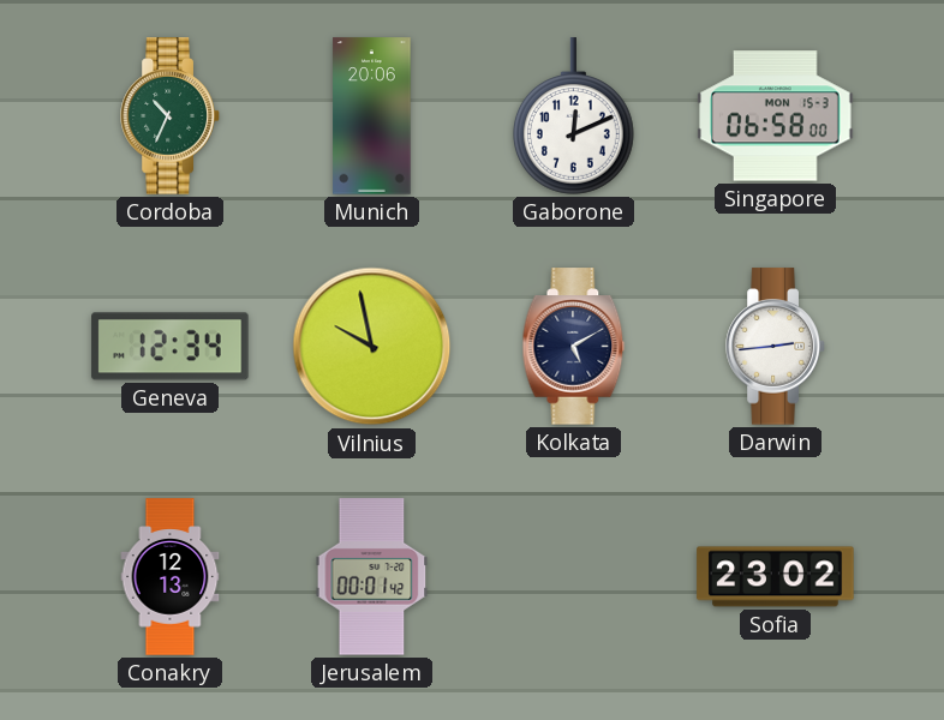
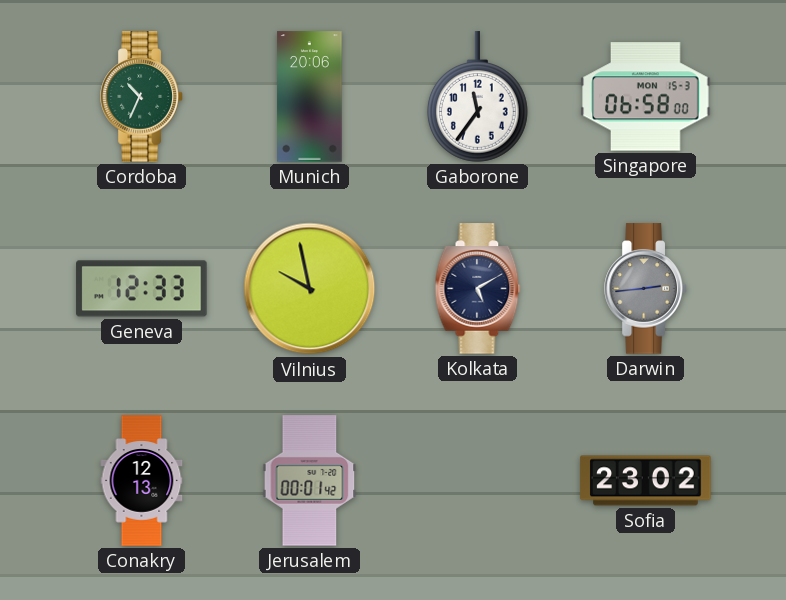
Gaborone: 12:11 -> 11:36 (477, 97)
Geneva: 12:34 -> 12:33 (142, 289)
Darwin dial: white -> grey (646, 289)
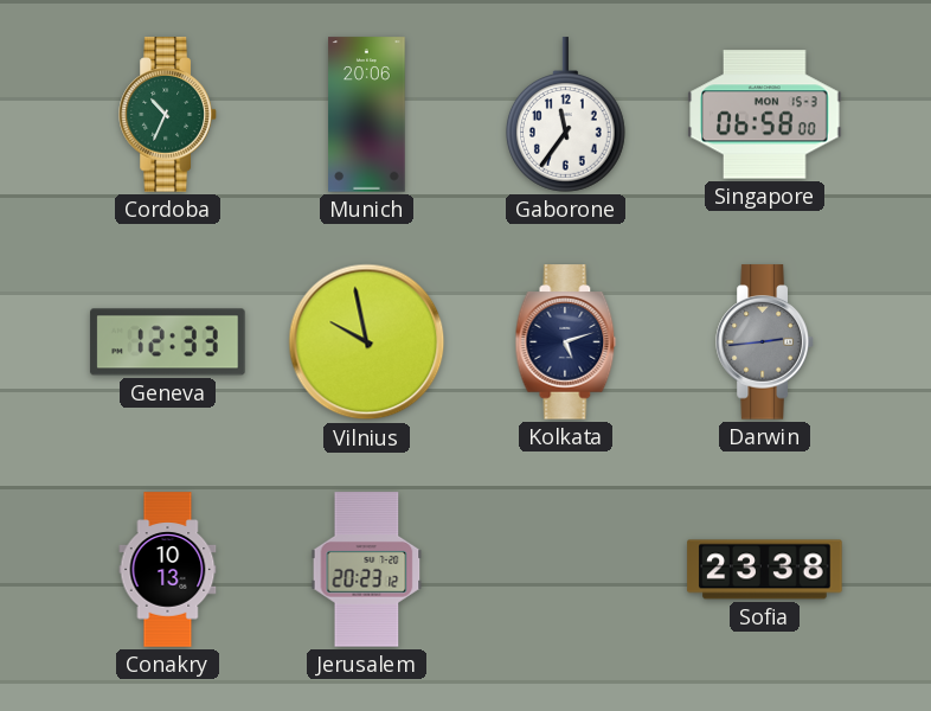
Kolkata: 5:10 -> 5:12 (566, 342)
Conakry: 12:13 -> 10:13 (168, 570)
Jerusalem: 00:01 -> 20:23 (367, 570)
Sofia: 23:02 -> 23:38 (765, 570)
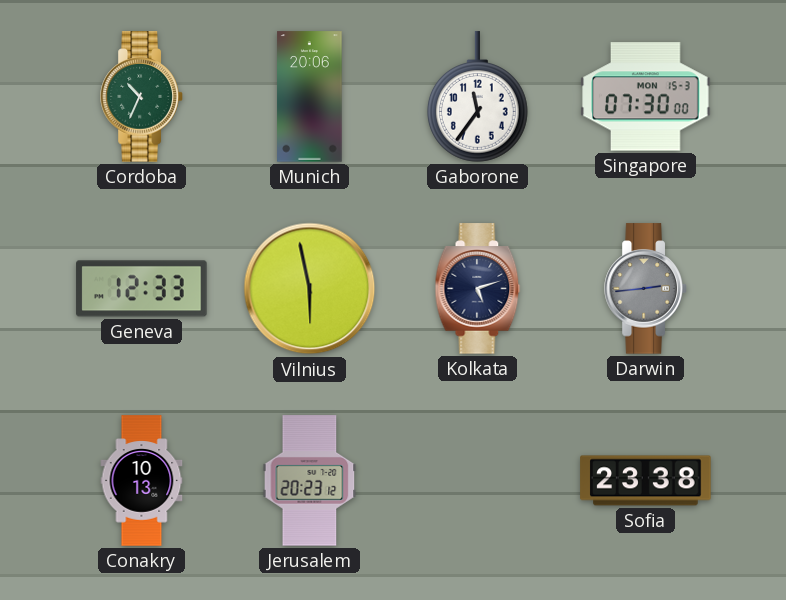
Singapore: 06:58 -> 07:30 (646, 97)
Vilnius: 9:58 -> 5:58 (310, 289)
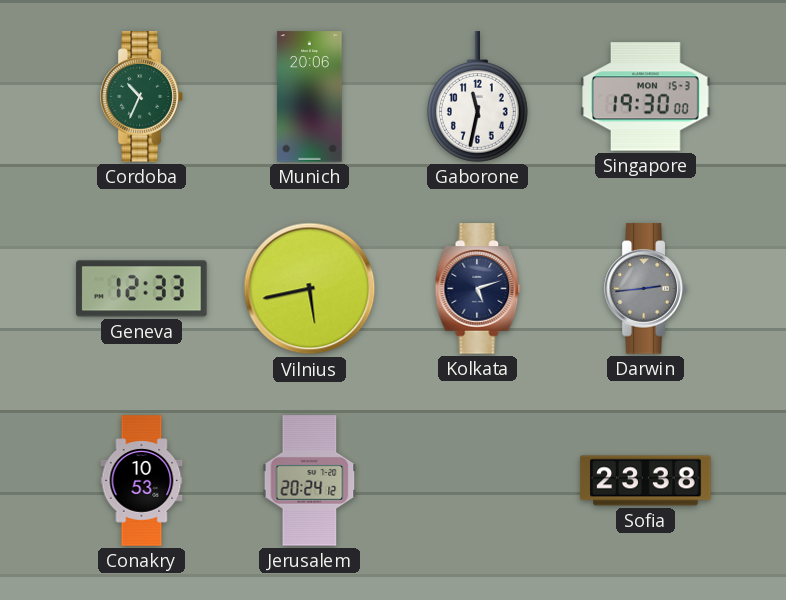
Gaborone: 11:36 -> 11:32 (477, 97)
Singapore: 07:30 -> 19:30 (646, 97)
Vilnius: 5:58 -> 5:43 (310, 289)
Conakry: 10:13 -> 10:53 (142, 481)
Jerusalem: 20:23 -> 20:24 (310, 481)
